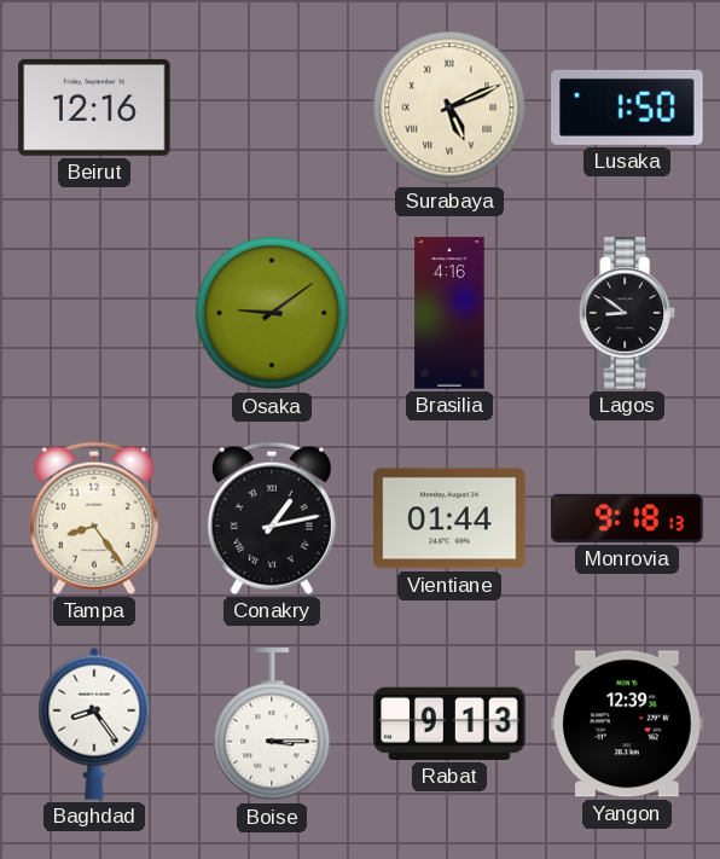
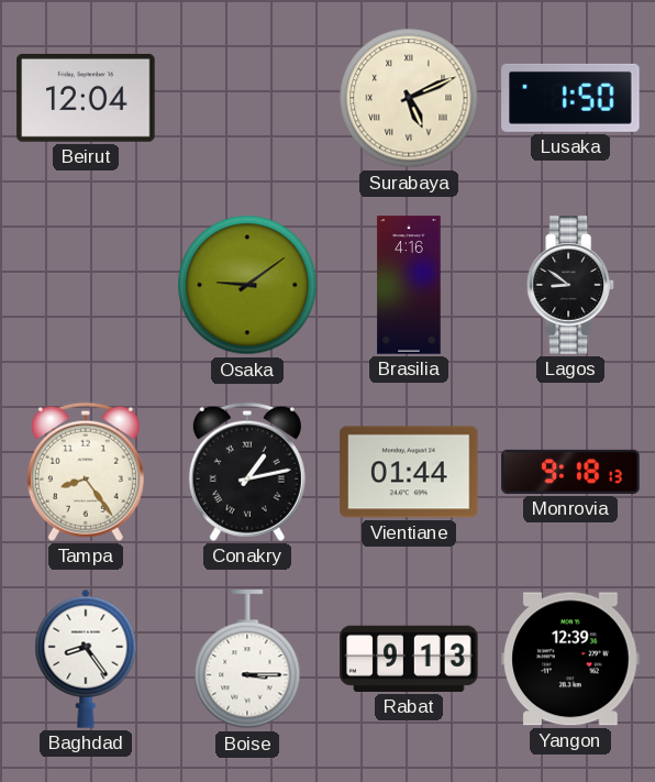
Beirut: 12:16 -> 12:04 (86, 98)
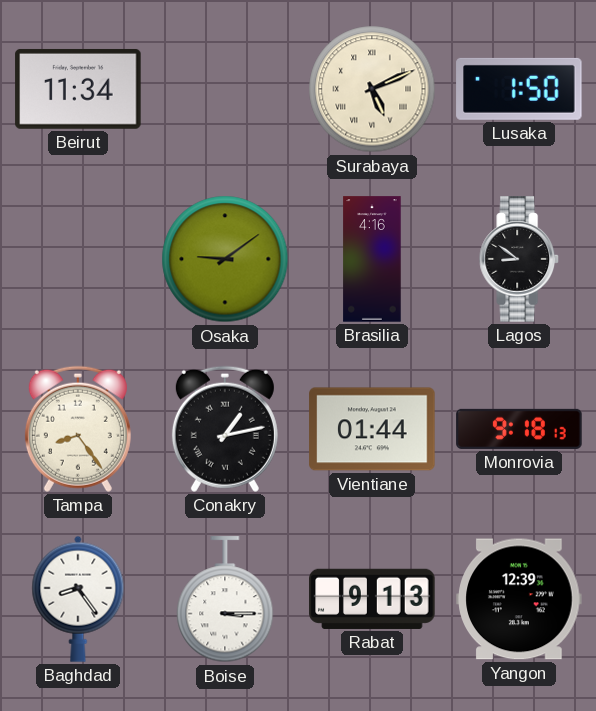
Beirut: 12:04 -> 11:34 (78, 89)
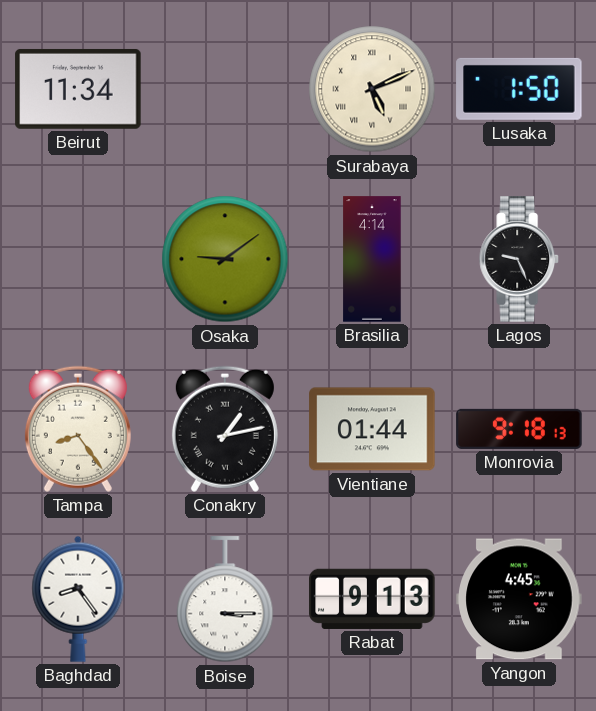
Brasilia: 4:16 -> 4:14 (372, 259)
Lagos: 8:51 -> 9:26 (520, 259)
Yangon: 12:39 -> 4:45 (519, 599)
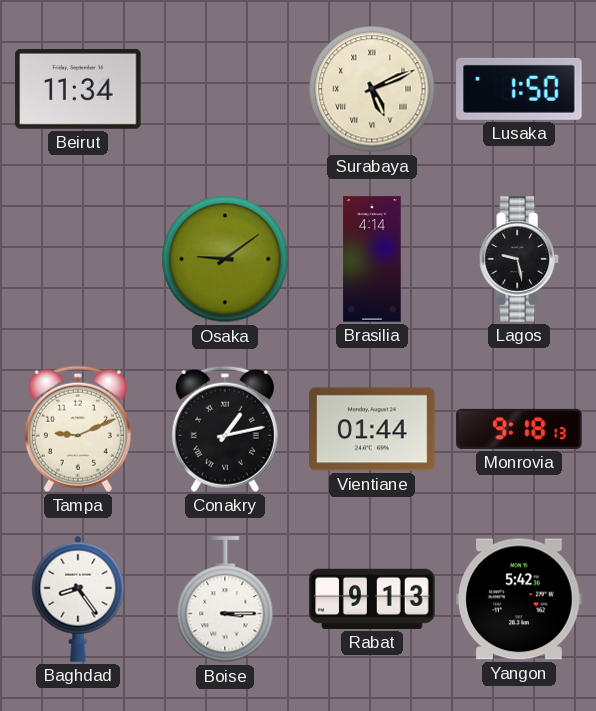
Lagos: 9:26 -> 9:28 (520, 259)
Tampa: 8:24 -> 9:11 (78, 429)
Yangon: 4:45 -> 5:42 (519, 599)
